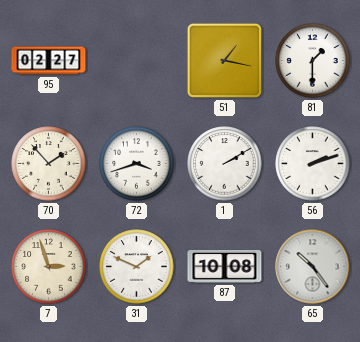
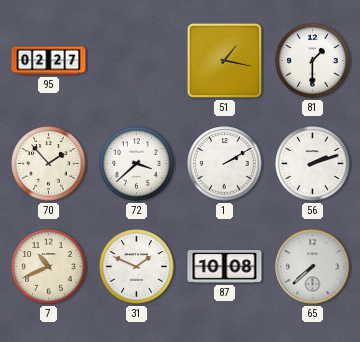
72: 3:42 -> 3:38 (137, 164)
7: 2:57 -> 10:41 (49, 267)
65: 10:24 -> 7:38 (313, 267)
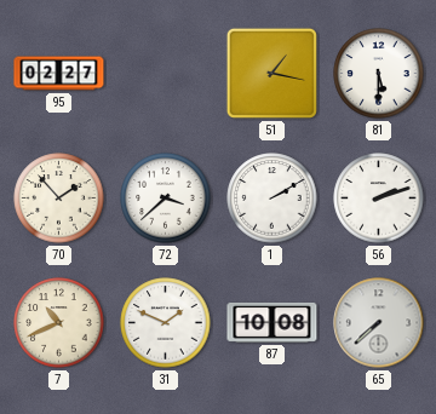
81: 1:30 -> 5:30 (379, 74)
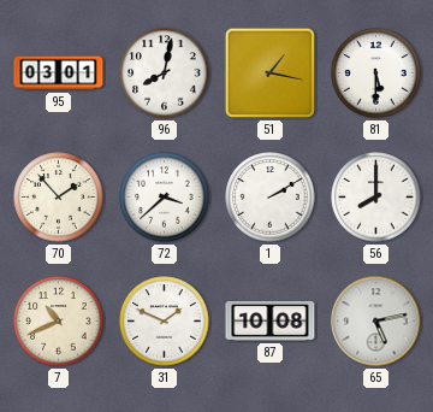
95: 02:27 -> 03:01 (59, 73)
96: none -> 8:02 (165, 73)
56: 2:12 -> 8:00 (376, 198)
65: 7:38 -> 5:13 (376, 322)
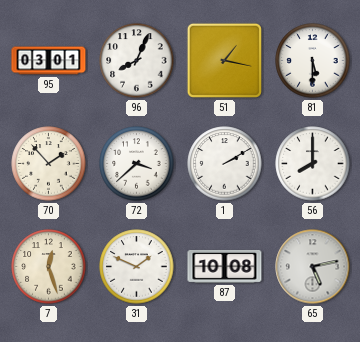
96: 8:02 -> 8:04 (137, 61)
7: 10:41 -> 12:27 (49, 267)
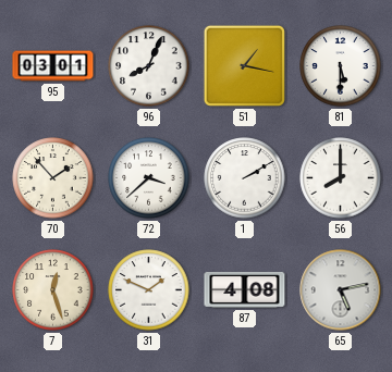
87: 10:08 -> 4:08 (245, 289)
